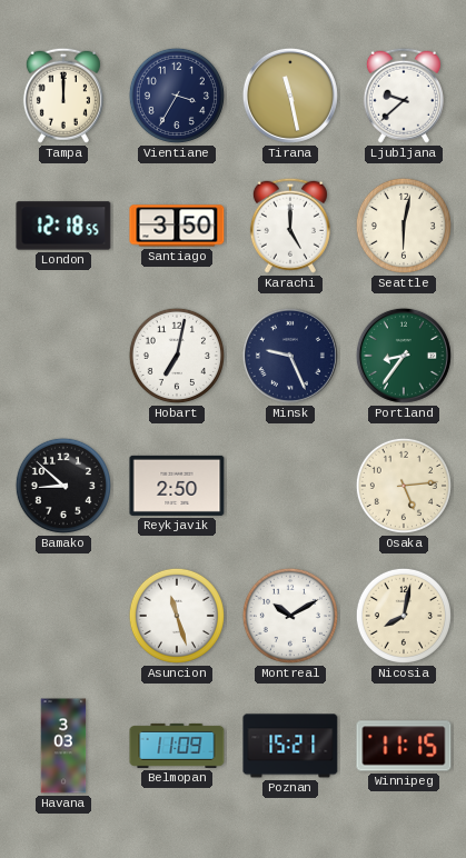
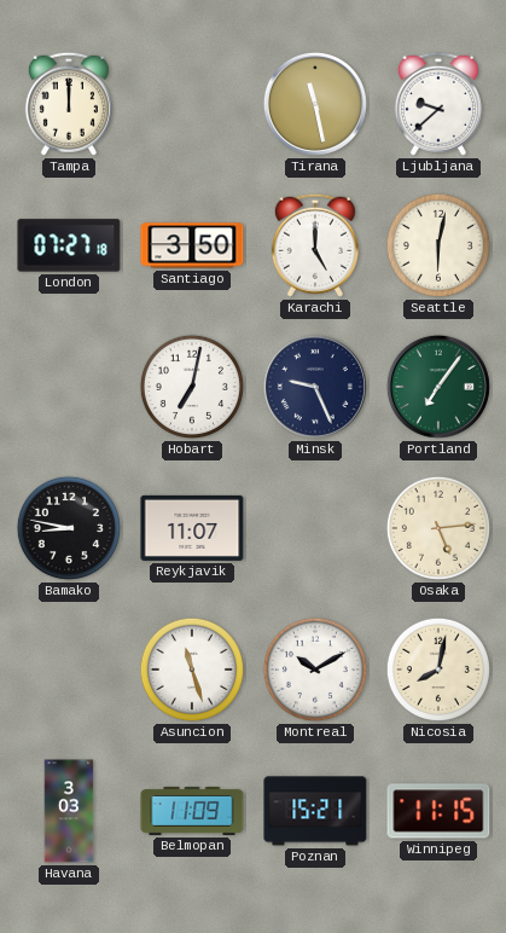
Vientiane: 3:35 -> none (177, 96)
London: 12:18 -> 07:27 (69, 245)
Portland: 8:36 -> 7:06 (438, 387)
Bamako: 8:52 -> 8:47 (69, 528)
Reykjavik: 2:50 -> 11:07 (192, 528)
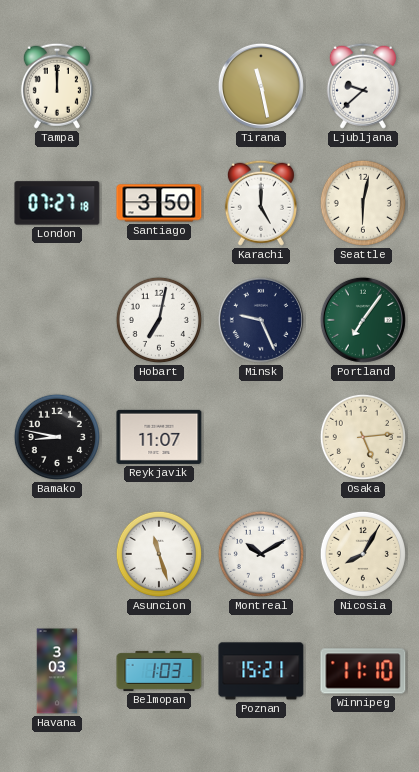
Nicosia: 8:02 -> 8:05 (363, 554)
Belmopan: 11:09 -> 1:03 (159, 671)
Winnipeg: 11:15 -> 11:10 (363, 671)
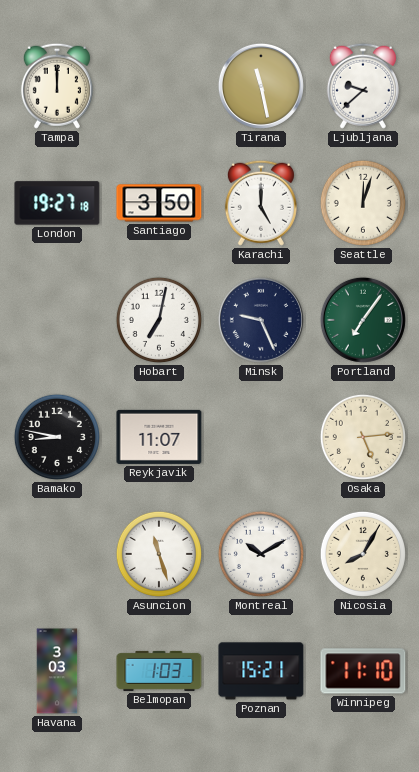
London: 07:27 -> 19:27 (57, 203)
Seattle: 6:02 -> 12:03 (363, 203)
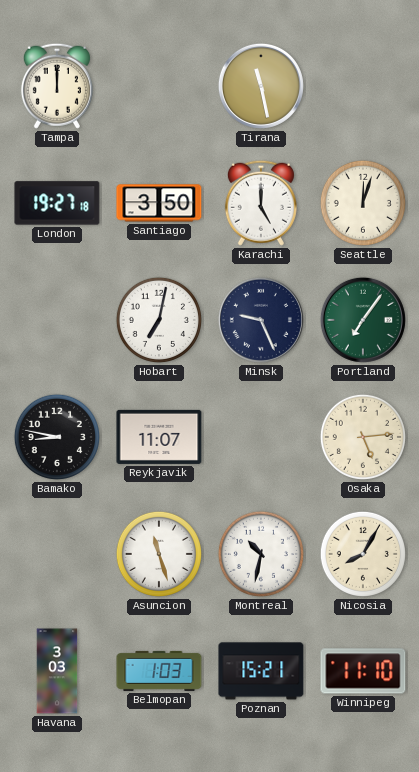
Ljubljana: 9:38 -> none (363, 86)
Montreal: 10:10 -> 10:32 (261, 554)
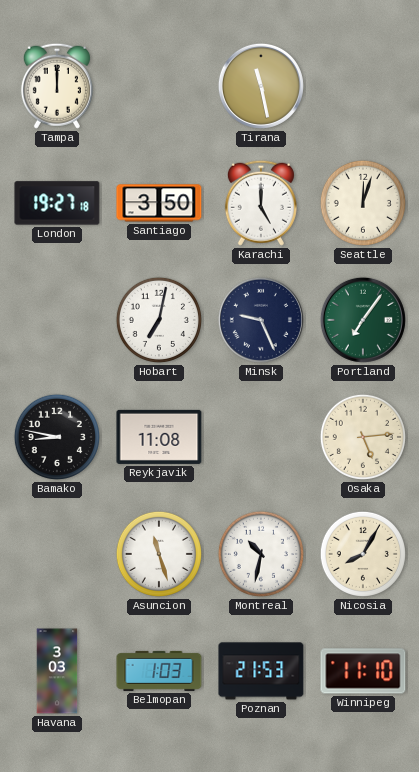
Reykjavik: 11:07 -> 11:08 (159, 437)
Poznan: 15:21 -> 21:53 (261, 671)
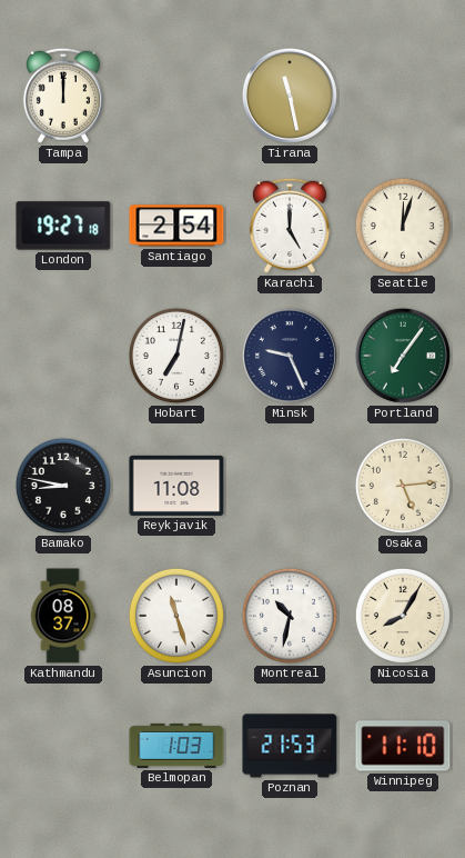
Santiago: 3:50 -> 2:54 (176, 226)
Kathmandu: none -> 08:37 (63, 616)
Havana: 3:03 -> none (57, 671)
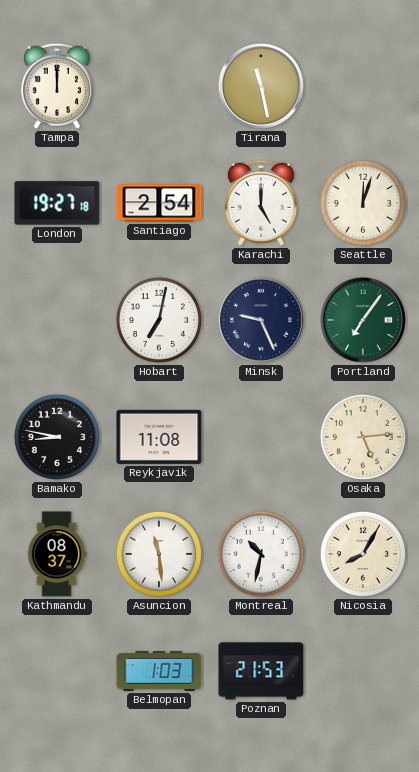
Asuncion: 11:27 -> 11:29 (159, 554)
Winnipeg: 11:10 -> none (403, 746)
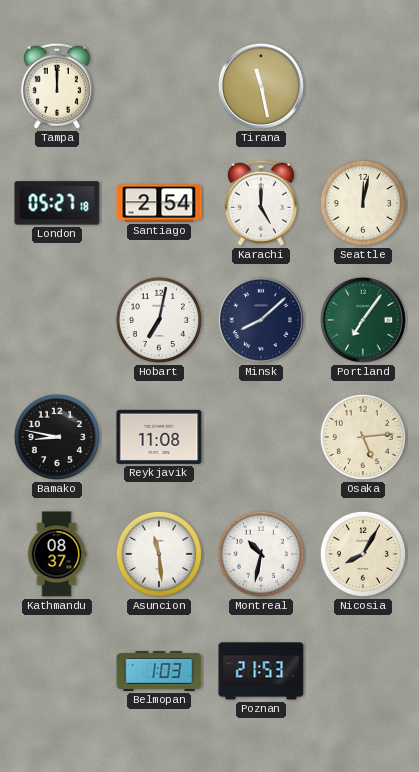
London: 19:27 -> 05:27 (57, 203)
Seattle: 12:03 -> 12:02 (363, 203)
Minsk: 9:26 -> 8:08 (261, 320)
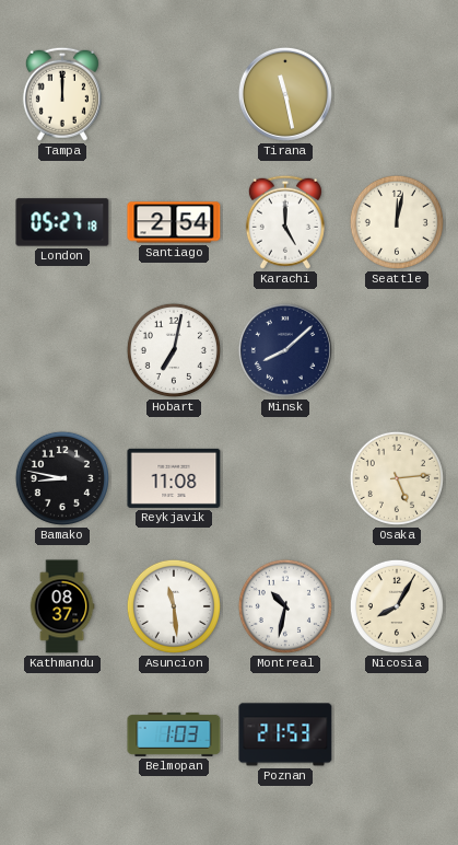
Portland: 7:06 -> none (363, 320)
